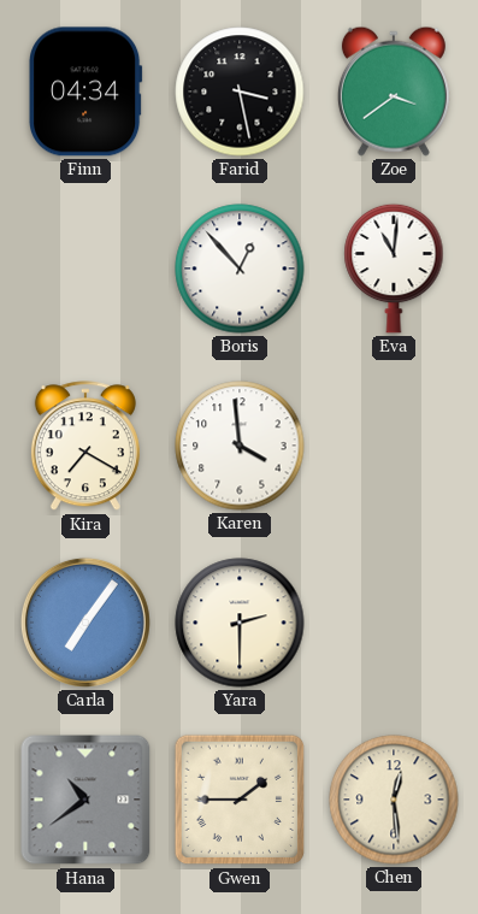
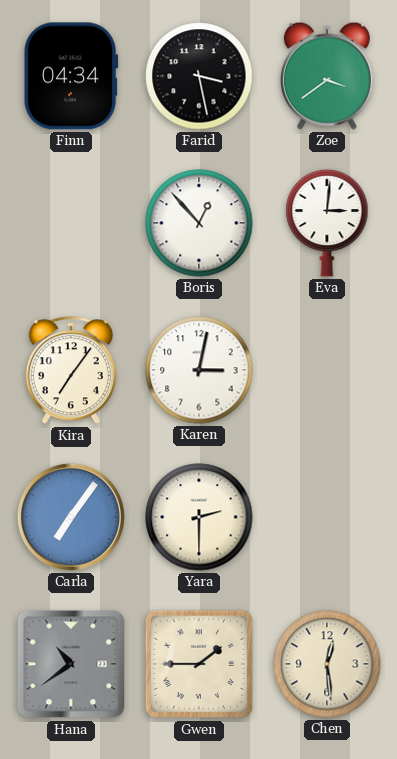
Eva: 11:01 -> 3:01 (327, 223)
Kira: 7:20 -> 7:06 (71, 371)
Karen: 3:59 -> 3:02 (199, 370)
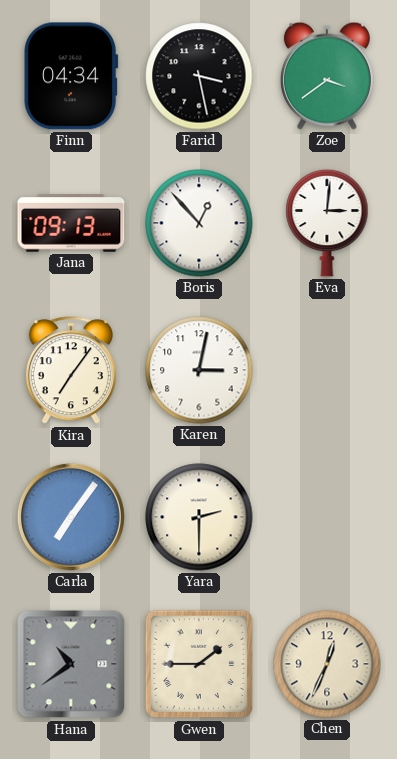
Jana: none -> 09:13 (71, 223)
Chen: 12:29 -> 12:34 (327, 664)
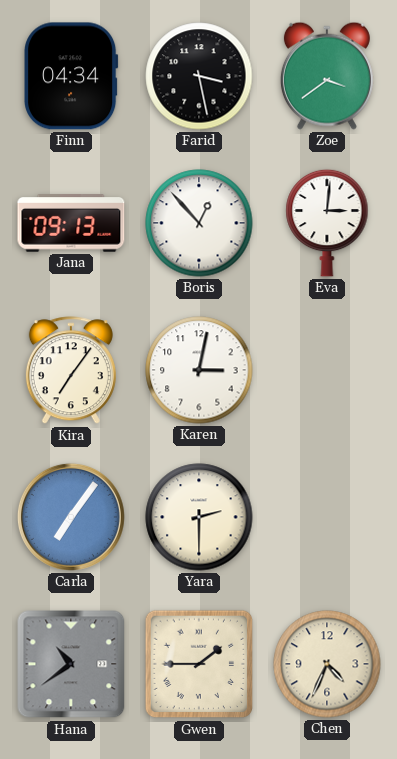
Chen: 12:34 -> 4:34 (327, 664)
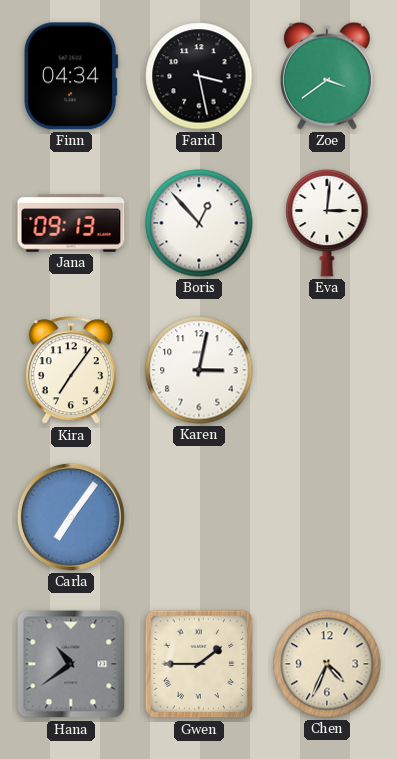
Yara: 2:30 -> none (199, 517)
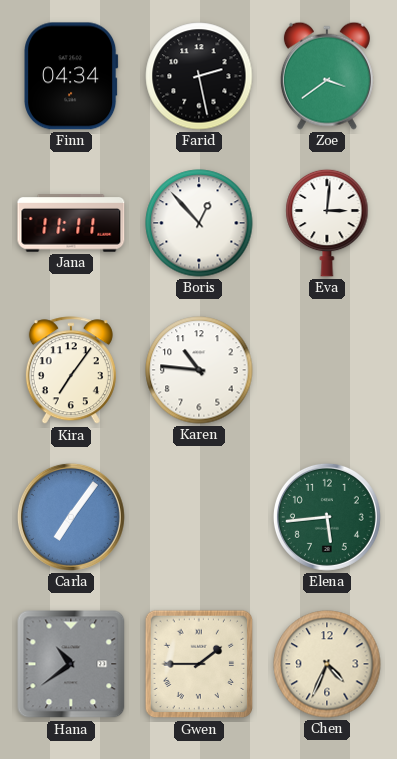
Farid: 3:28 -> 2:28 (199, 76)
Jana: 09:13 -> 11:11 (71, 223)
Karen: 3:02 -> 10:46 (199, 370)
Elena: none -> 5:44 (327, 517)
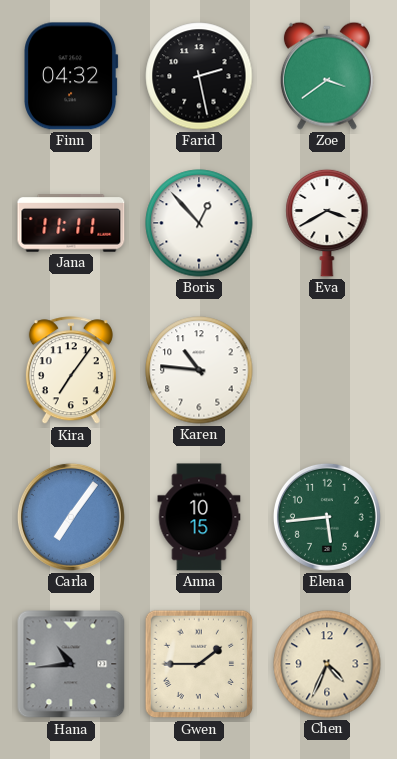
Finn: 04:34 -> 04:32 (71, 76)
Eva: 3:01 -> 3:40 (327, 223)
Anna: none -> 10:15 (199, 517)
Hana: 10:39 -> 10:44 (71, 664)
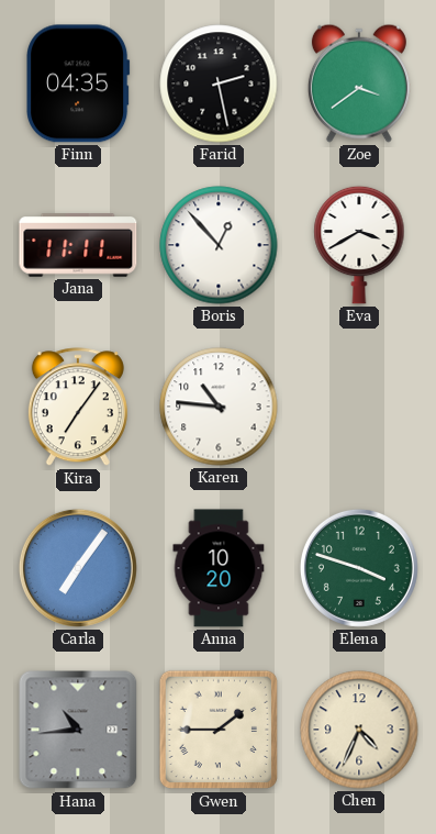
Finn: 04:32 -> 04:35 (78, 84)
Anna: 10:15 -> 10:20 (219, 568)
Elena: 5:44 -> 3:48 (359, 568)
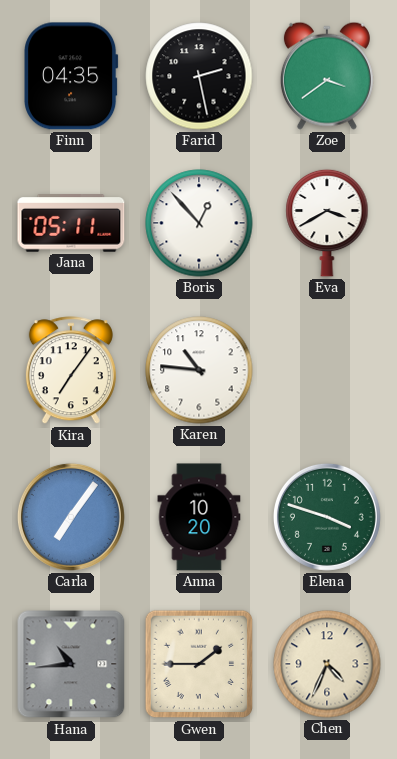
Jana: 11:11 -> 05:11 (71, 223)
